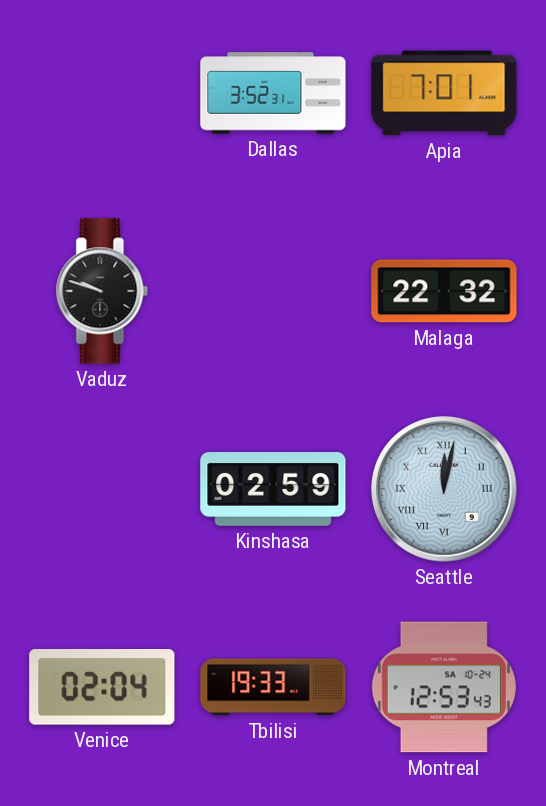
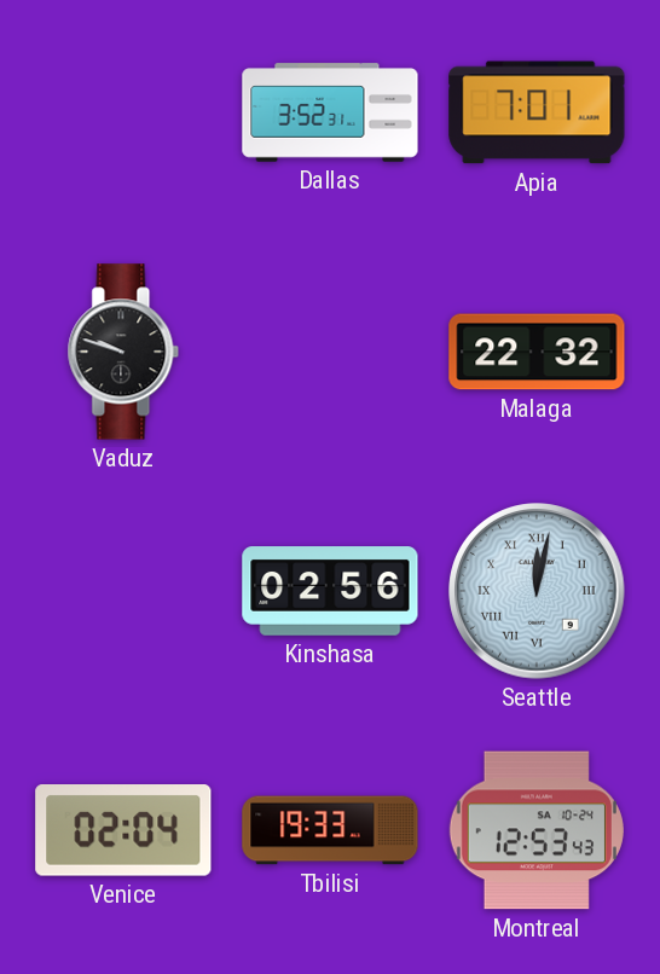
Kinshasa: 02:59 -> 02:56 (330, 591)
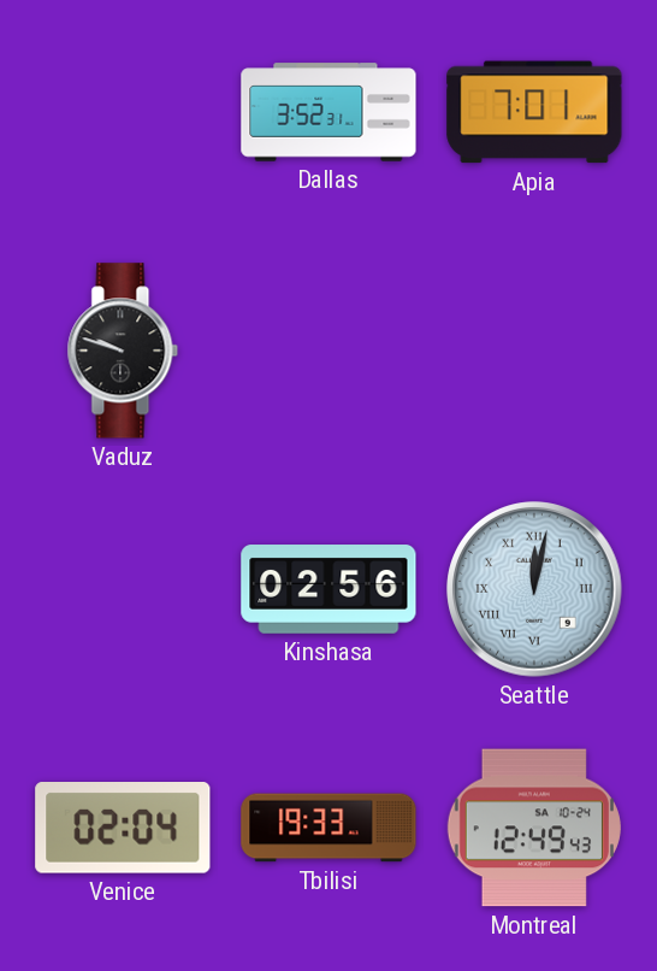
Malaga: 22:32 -> none (537, 352)
Montreal: 12:53 -> 12:49 (534, 828)
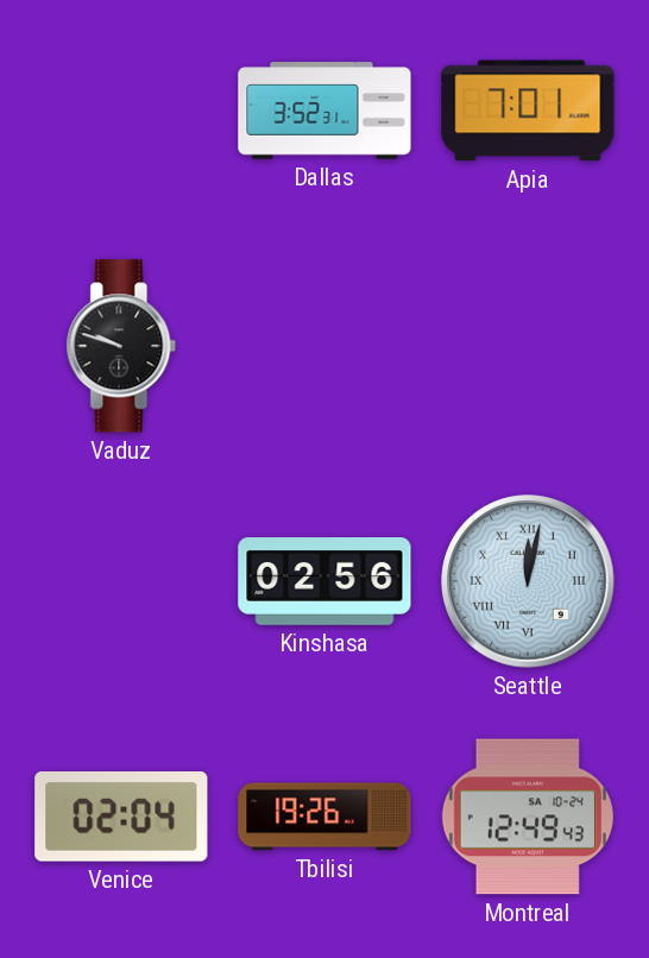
Tbilisi: 19:33 -> 19:26 (324, 817)
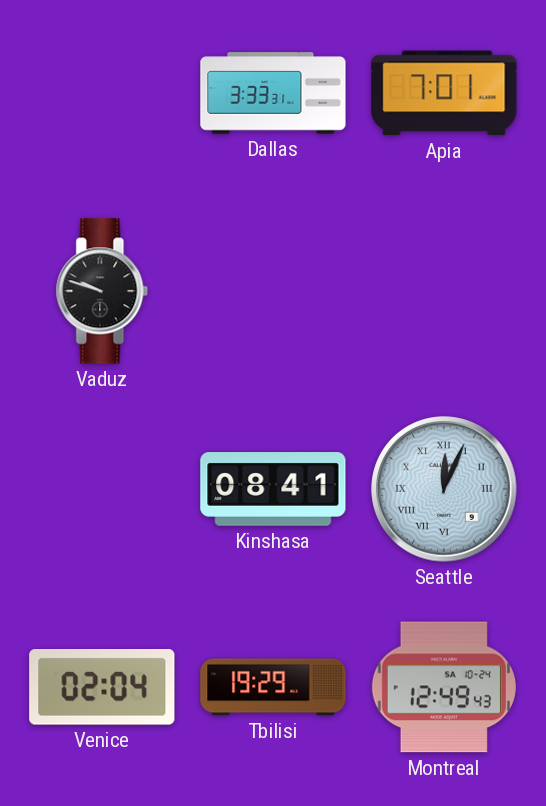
Dallas: 3:52 -> 3:33 (273, 93)
Kinshasa: 02:56 -> 08:41 (273, 489)
Seattle: 12:02 -> 12:04 (444, 489)
Tbilisi: 19:26 -> 19:29 (273, 687)
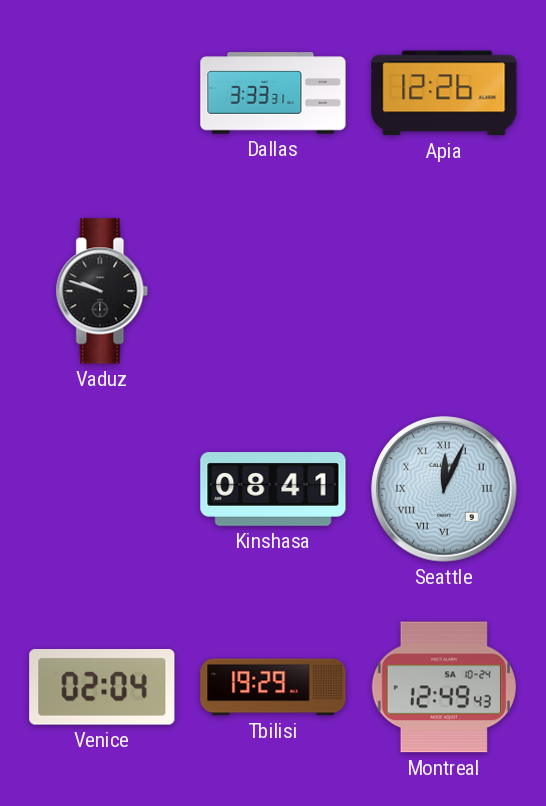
Apia: 7:01 -> 12:26 (444, 93)
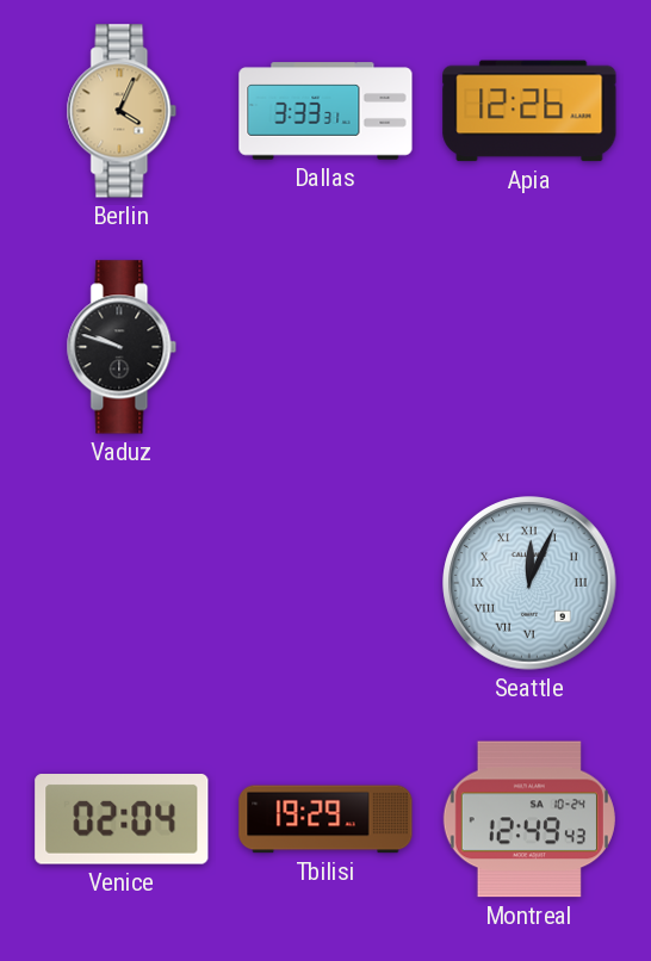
Berlin: none -> 4:04 (122, 111)
Kinshasa: 08:41 -> none (273, 489)
